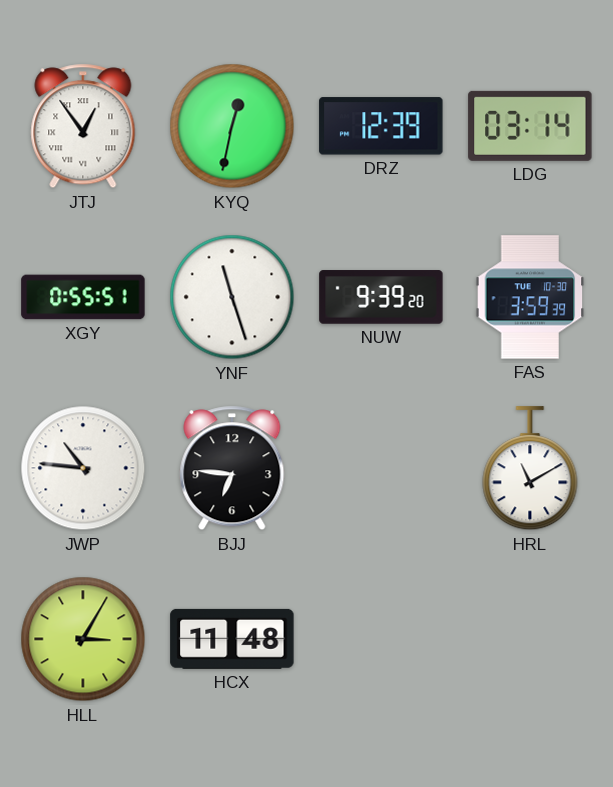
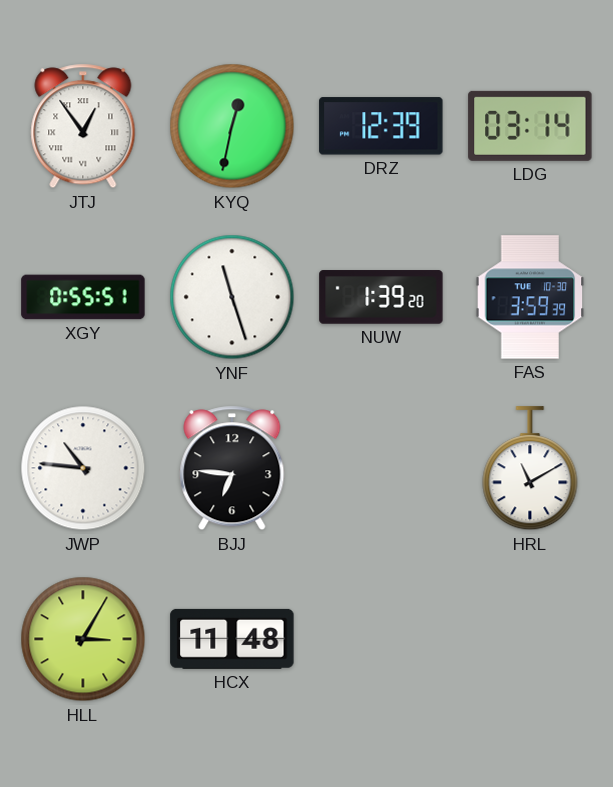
NUW: 9:39 -> 1:39 (381, 297)
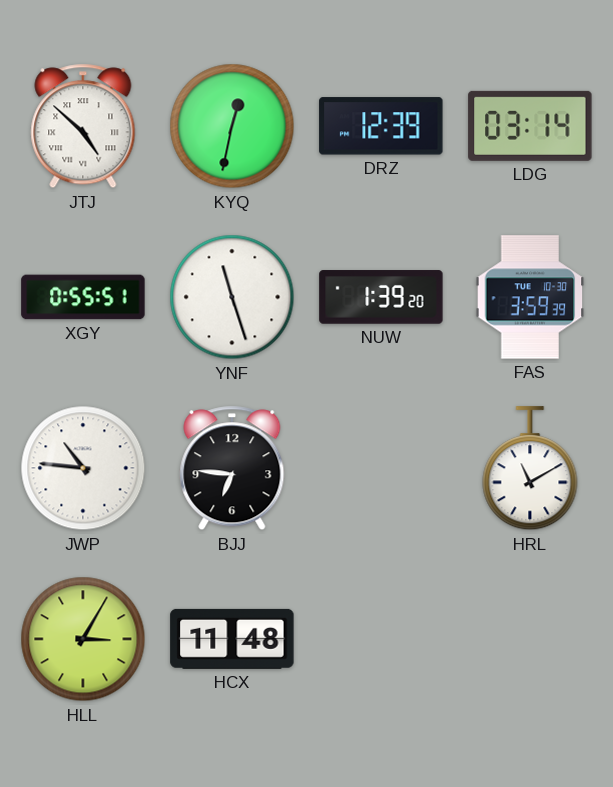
JTJ: 12:54 -> 4:52 (83, 126)
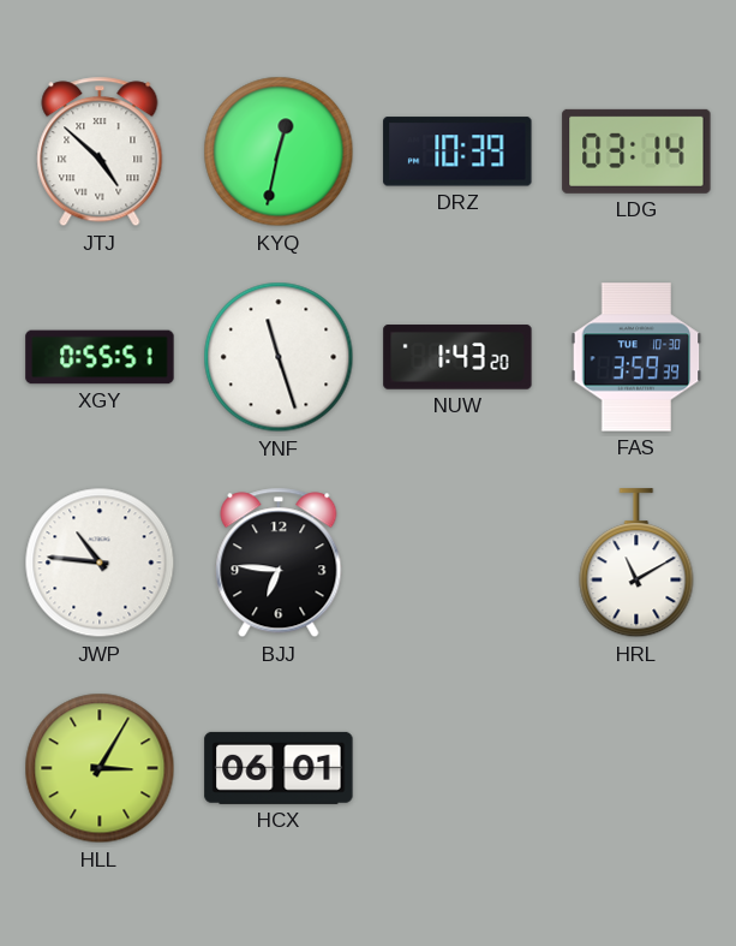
DRZ: 12:39 -> 10:39 (457, 151)
NUW: 1:39 -> 1:43 (457, 357)
HCX: 11:48 -> 06:01 (279, 768)
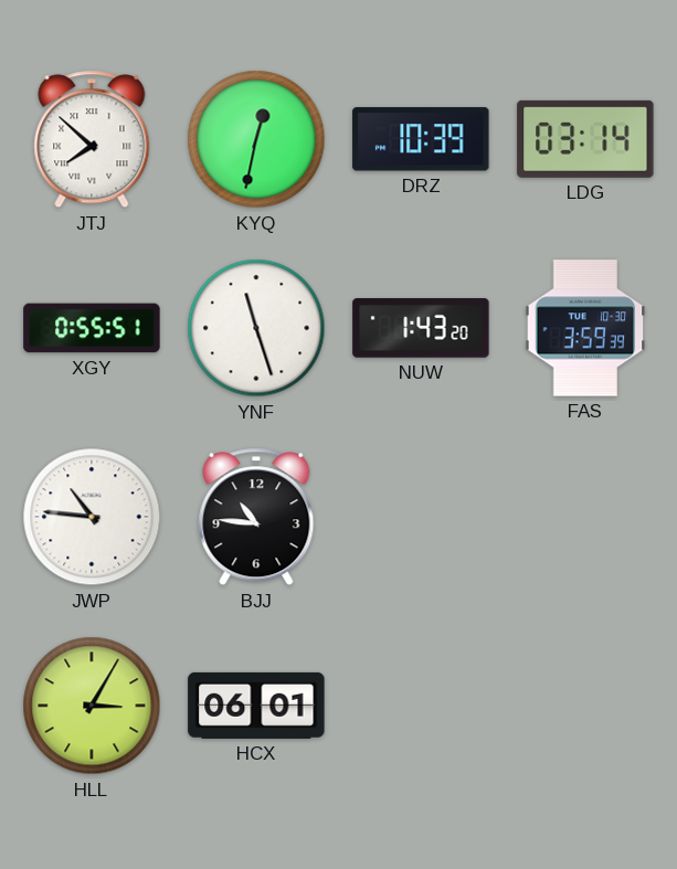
JTJ: 4:52 -> 7:52 (92, 139)
BJJ: 6:46 -> 10:46 (256, 517)
HRL: 11:10 -> none (636, 564)
